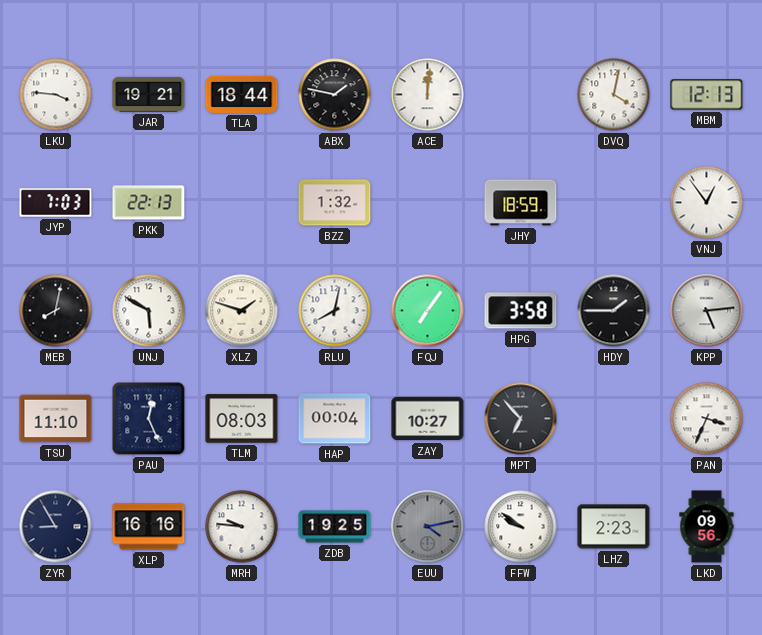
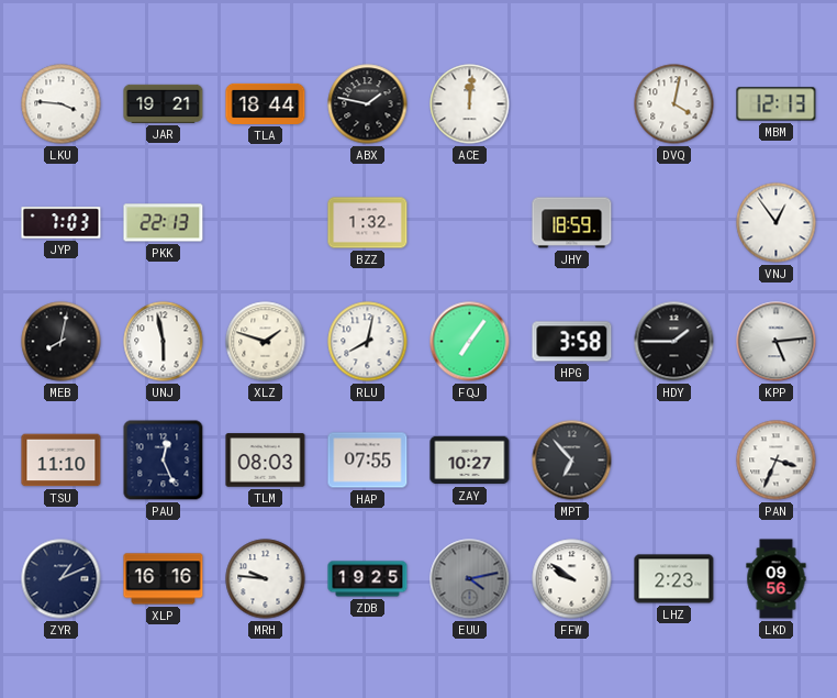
UNJ: 5:50 -> 5:58 (164, 342)
HAP: 00:04 -> 07:55 (368, 461)
ZYR: 8:55 -> 1:11 (62, 579)
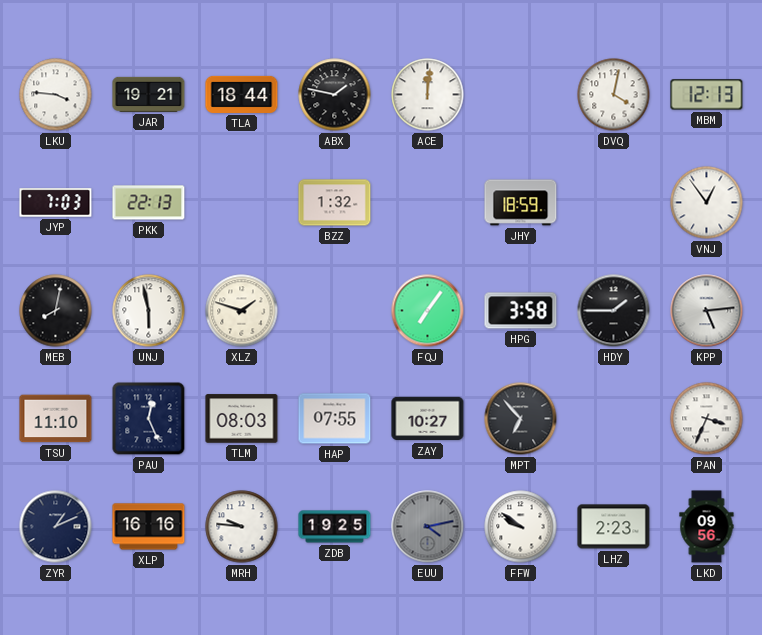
RLU: 8:02 -> none (368, 342)
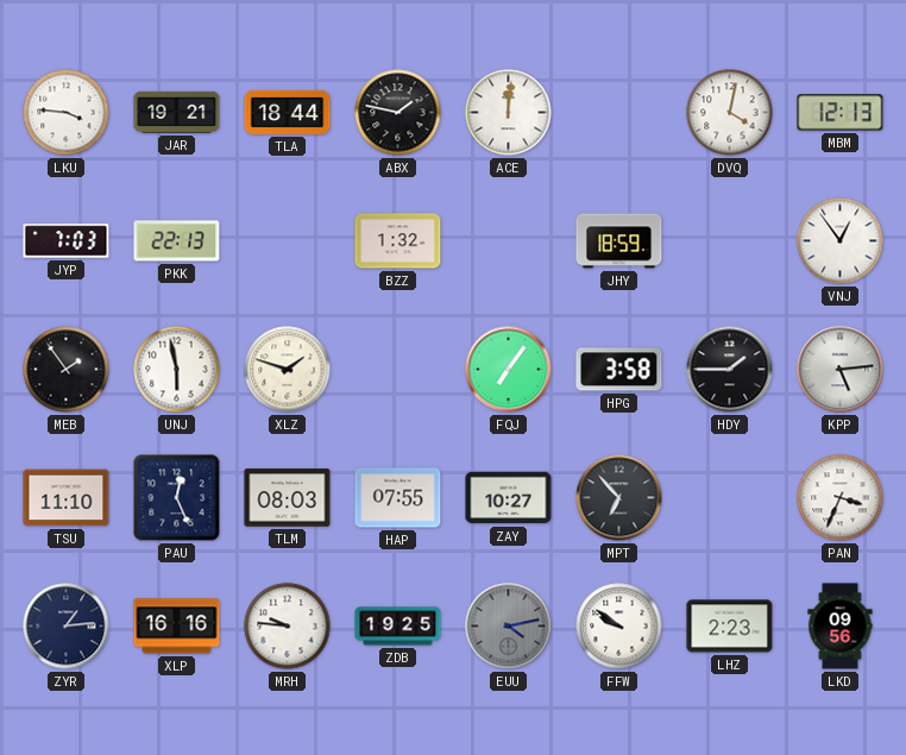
MEB: 8:02 -> 1:54 (67, 370)
ZYR: 1:11 -> 1:14 (67, 627)
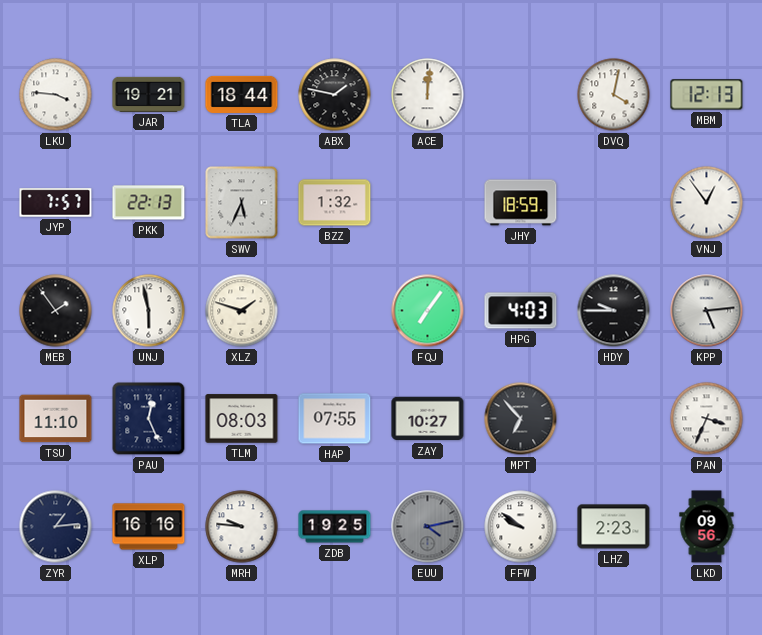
JYP: 7:03 -> 7:57 (56, 203)
SWV: none -> 5:34 (242, 203)
HPG: 3:58 -> 4:03 (521, 311)
HDY: 1:45 -> 9:45 (614, 311)
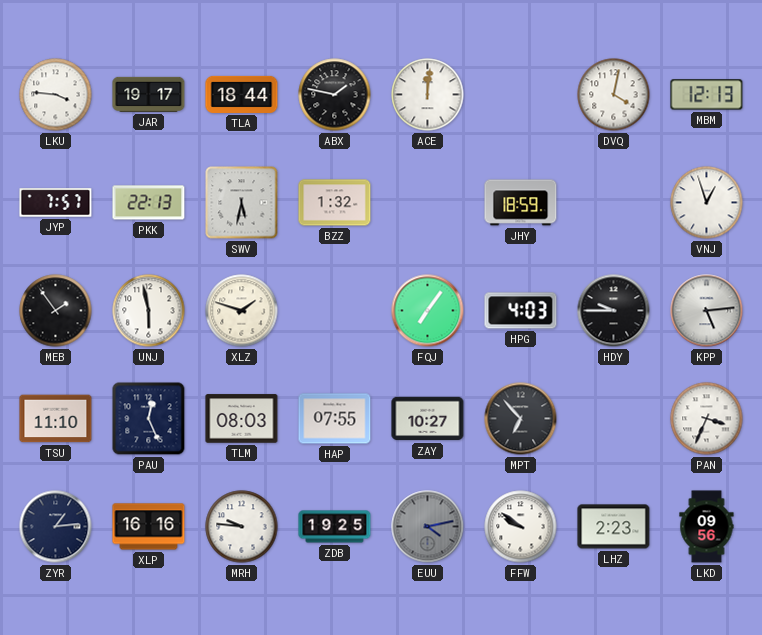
JAR: 19:21 -> 19:17 (149, 94)
SWV: 5:34 -> 5:32 (242, 203)
VNJ: 12:54 -> 12:57 (707, 203)
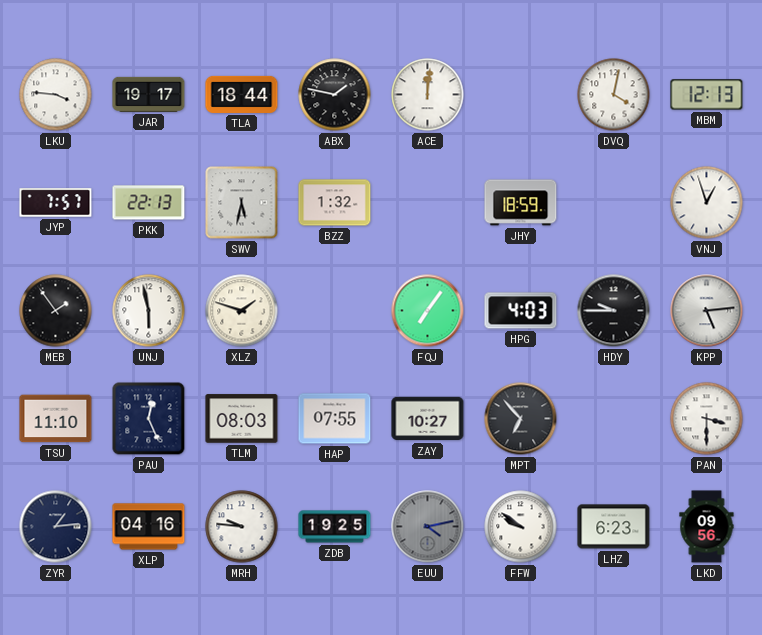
PAN: 3:34 -> 3:30 (707, 419)
XLP: 16:16 -> 04:16 (149, 527)
LHZ: 2:23 -> 6:23 (614, 527)
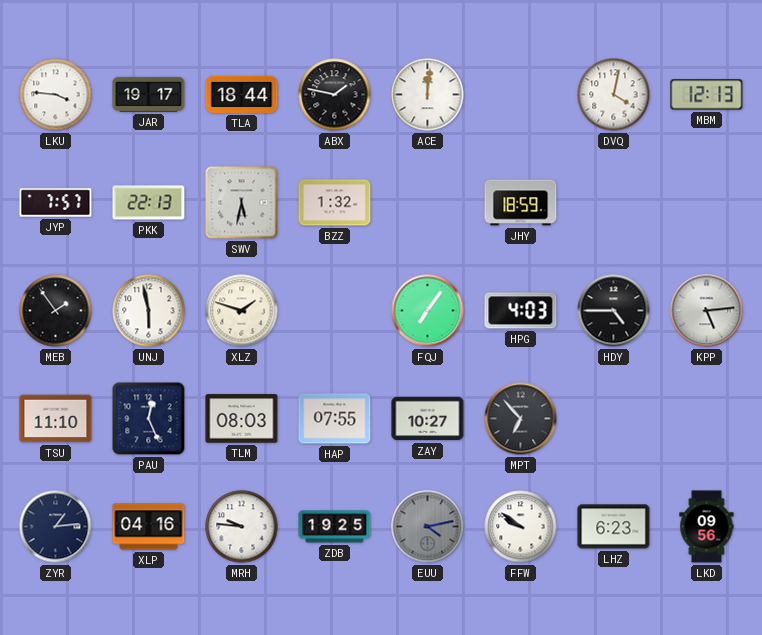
VNJ: 12:57 -> none (707, 203)
HDY: 9:45 -> 4:45 (614, 311)
PAN: 3:30 -> none (707, 419)
